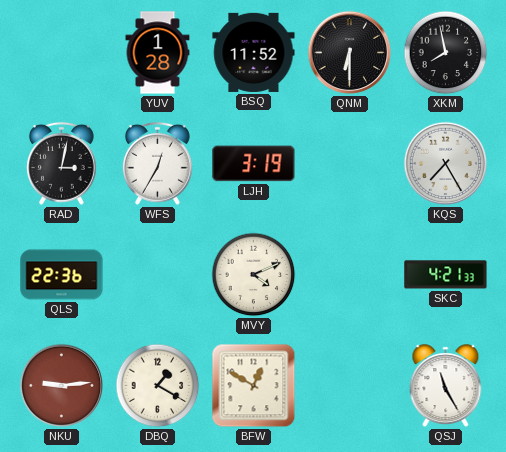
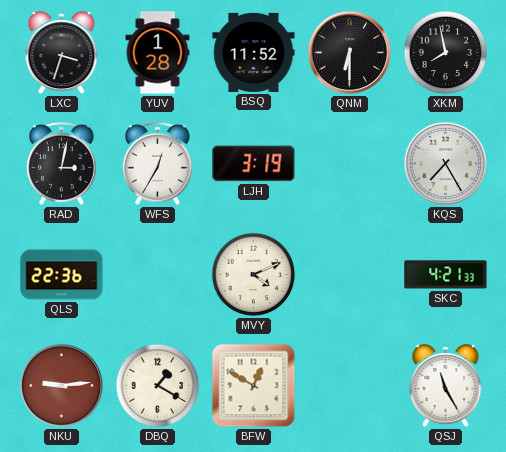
LXC: none -> 3:33 (62, 53)
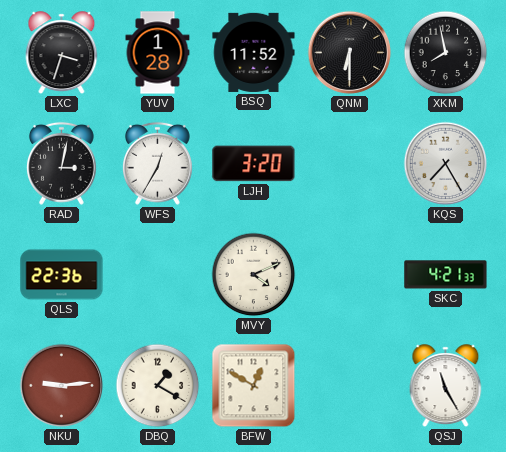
LJH: 3:19 -> 3:20 (254, 164)
